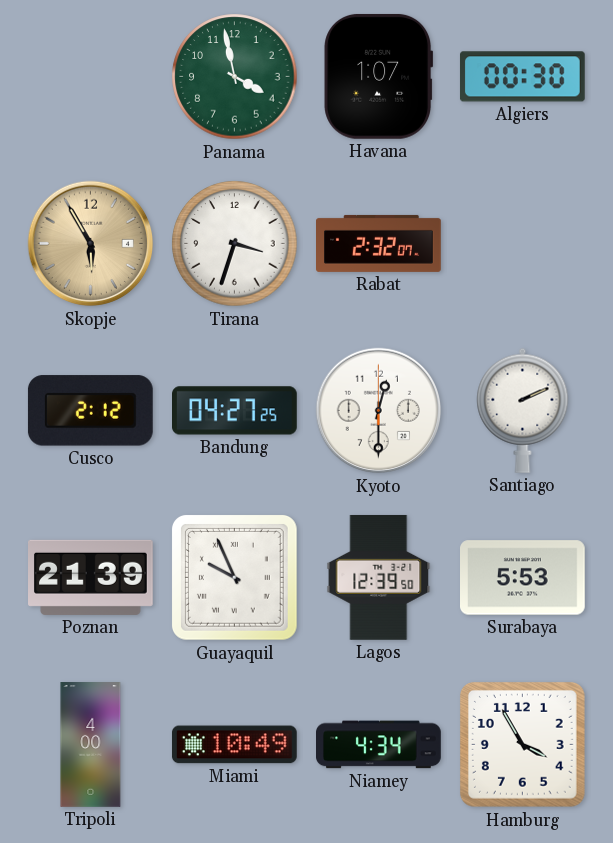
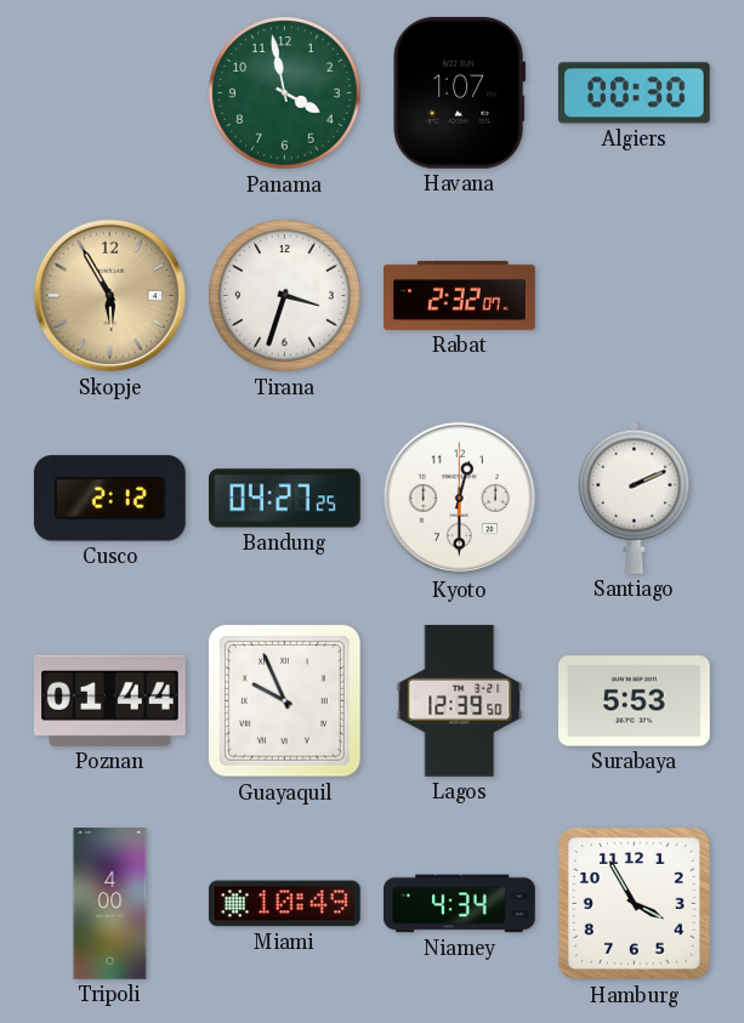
Poznan: 21:39 -> 01:44 (110, 700)
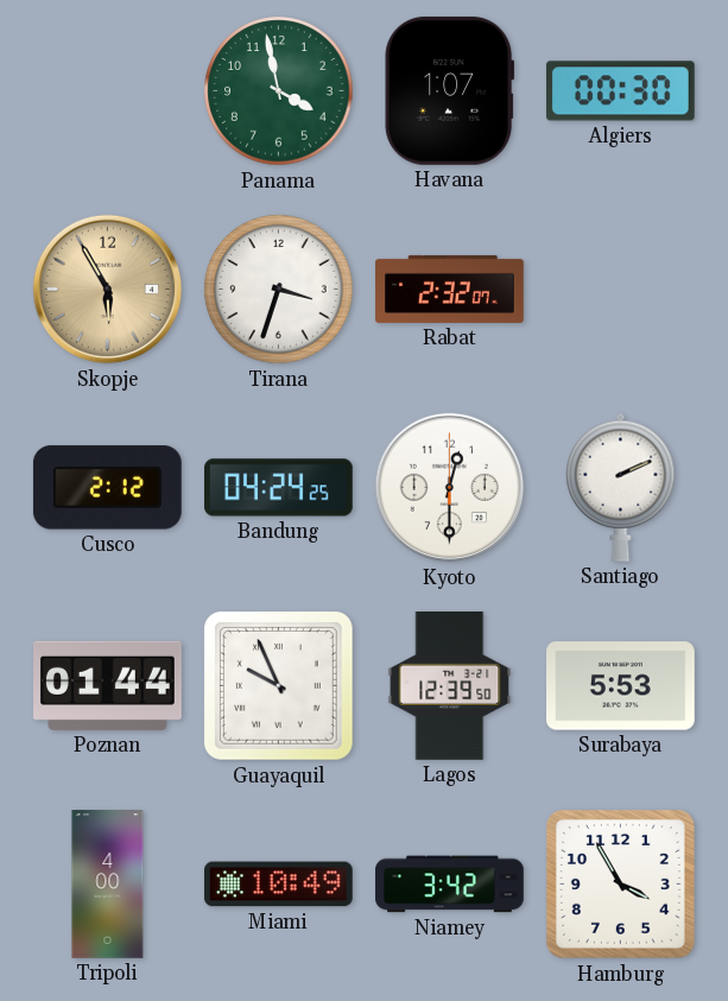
Bandung: 04:27 -> 04:24 (279, 488)
Niamey: 4:34 -> 3:42 (450, 885)
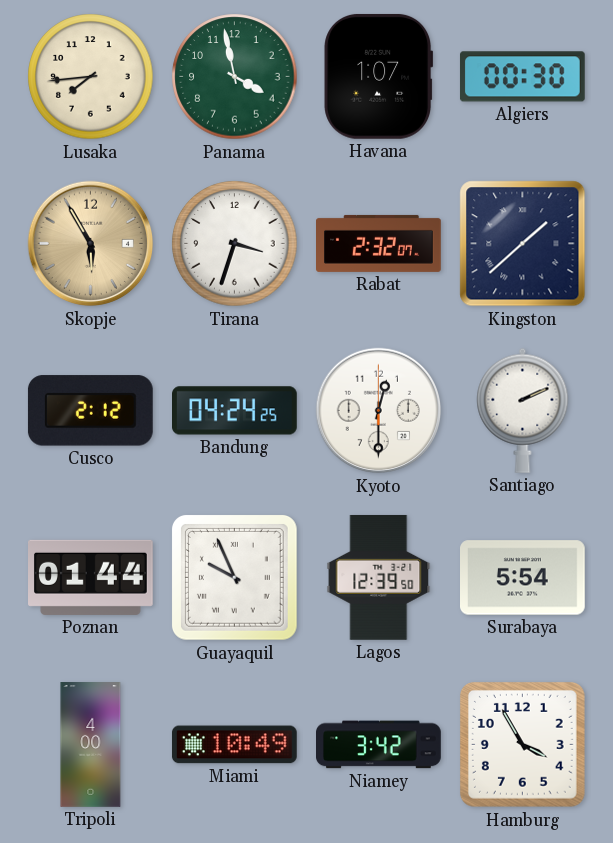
Lusaka: none -> 7:44 (91, 77)
Kingston: none -> 1:38 (523, 244)
Surabaya: 5:53 -> 5:54 (523, 578)
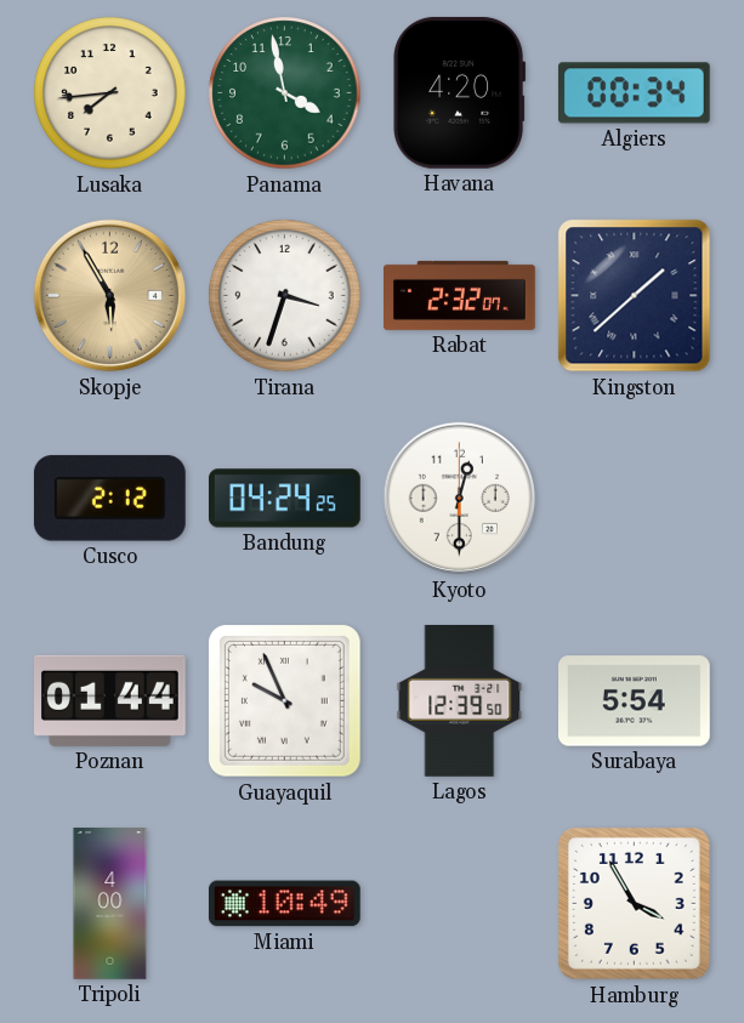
Havana: 1:07 -> 4:20 (460, 92)
Algiers: 00:30 -> 00:34 (634, 93)
Santiago: 2:11 -> none (523, 410)
Niamey: 3:42 -> none (379, 745)
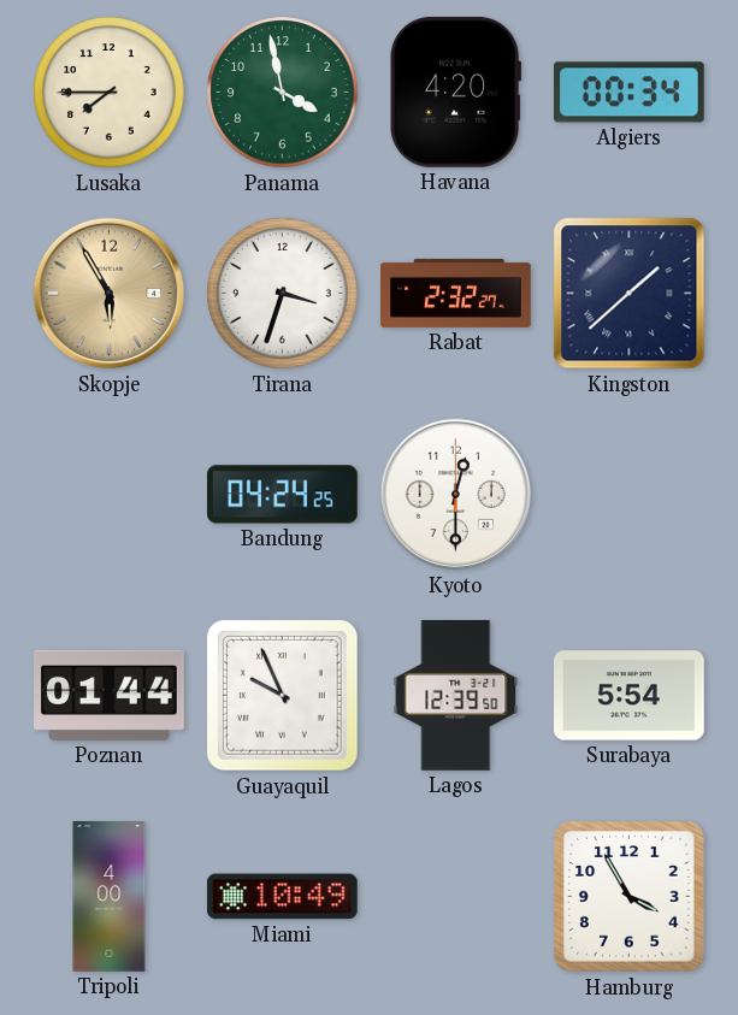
Lusaka: 7:44 -> 7:45 (110, 93)
Rabat: 2:32:07 -> 2:32:27 (456, 293)
Cusco: 2:12 -> none (109, 499)
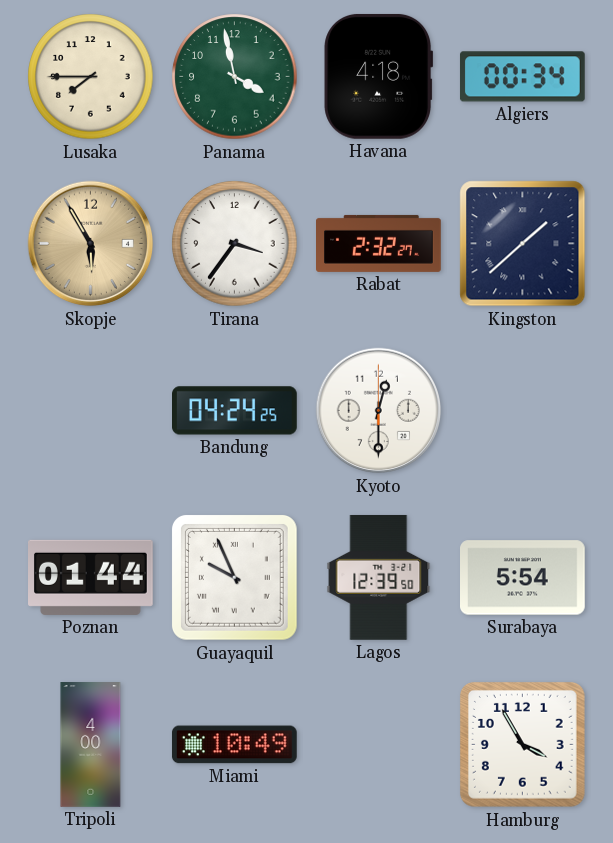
Havana: 4:20 -> 4:18 (379, 76)
Tirana: 3:33 -> 3:36 (235, 244)
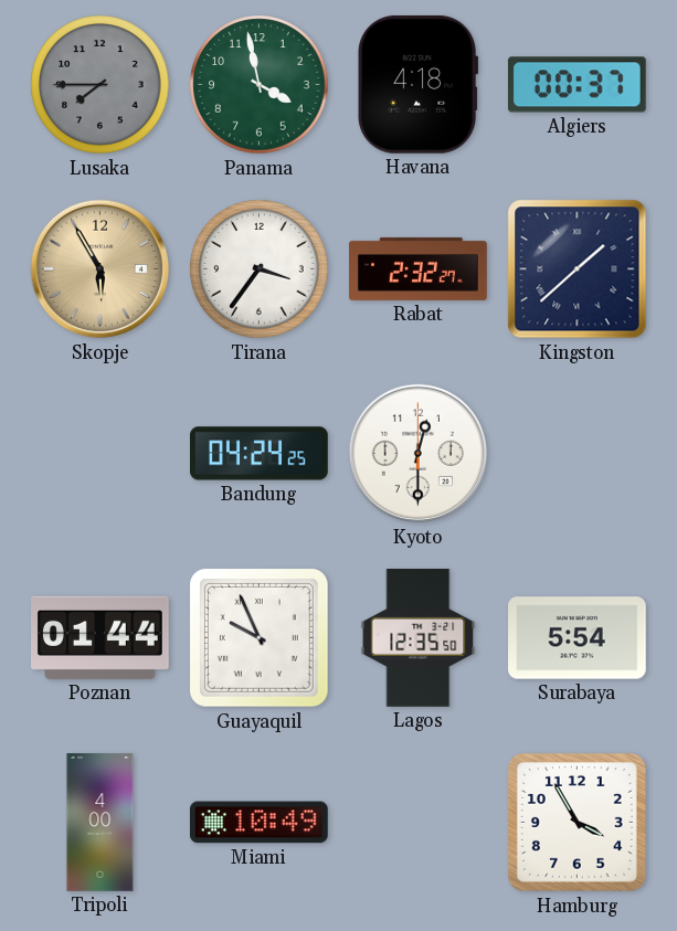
Lusaka dial: cream -> grey (101, 85)
Algiers: 00:34 -> 00:37 (576, 85)
Lagos: 12:39 -> 12:35 (419, 638)
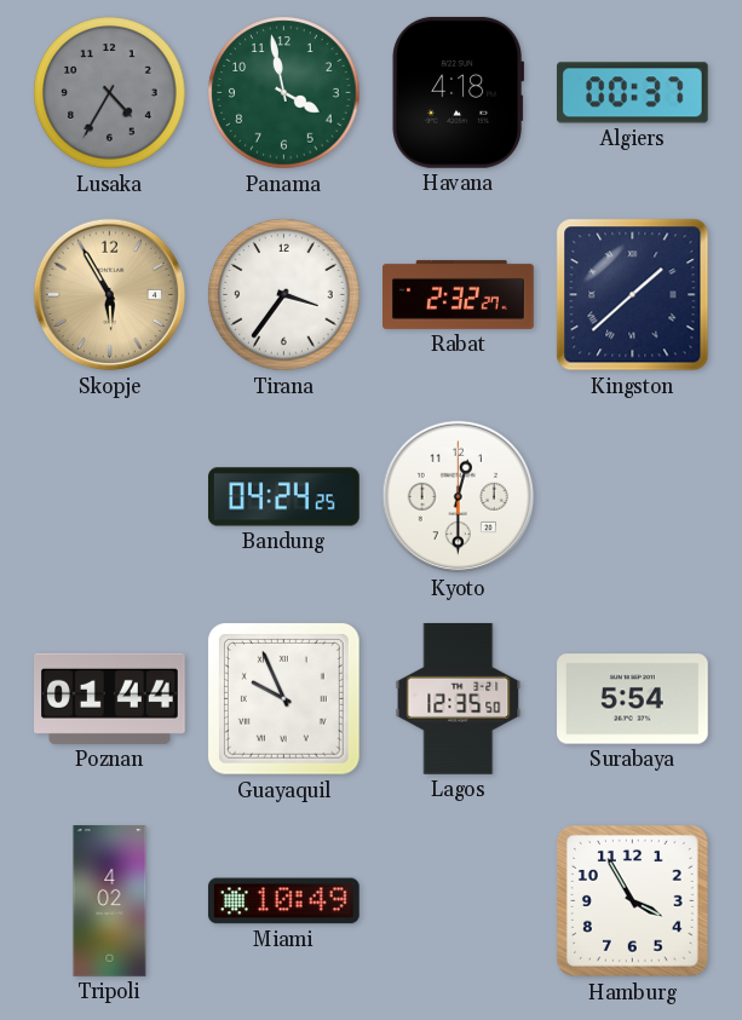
Lusaka: 7:45 -> 4:35 (110, 93)
Tripoli: 4:00 -> 4:02 (110, 901)
